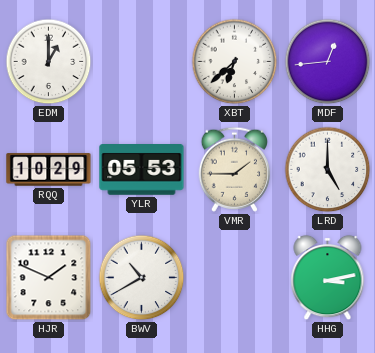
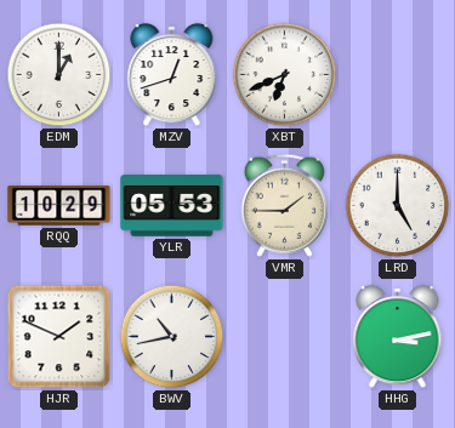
MZV: none -> 12:42 (172, 75)
XBT: 6:38 -> 6:41 (285, 75)
MDF: 12:44 -> none (328, 62)
BWV: 10:40 -> 10:43 (172, 337)
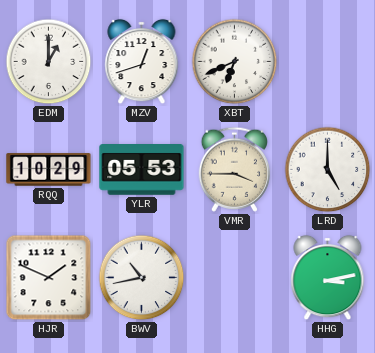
VMR: 1:45 -> 3:45 (234, 169)
